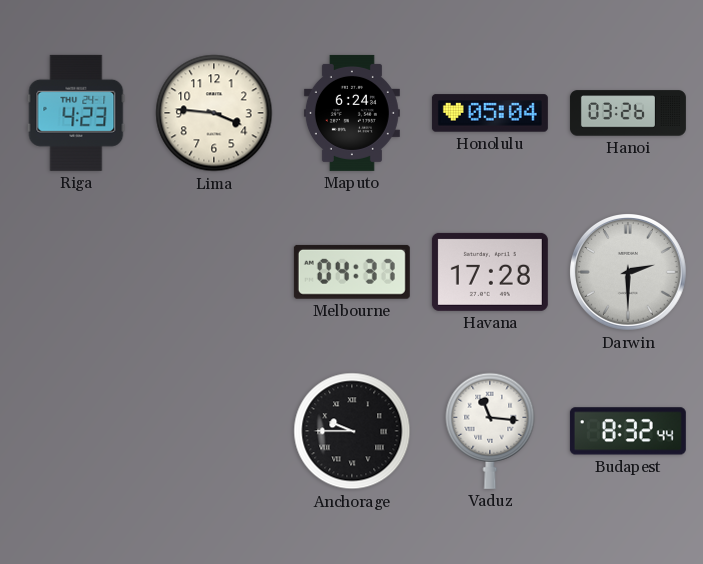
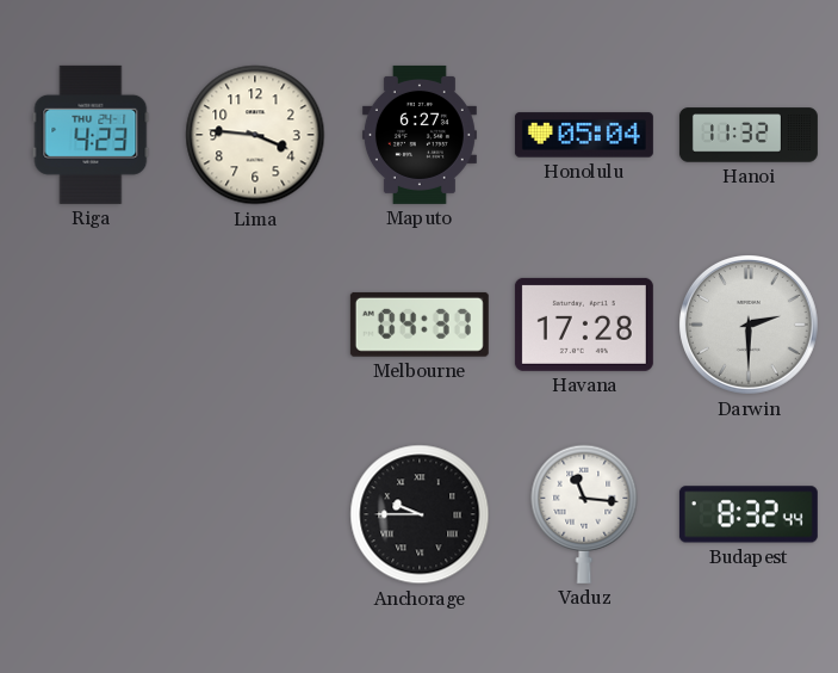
Maputo: 6:24 -> 6:27 (420, 135)
Hanoi: 03:26 -> 11:32 (749, 135)
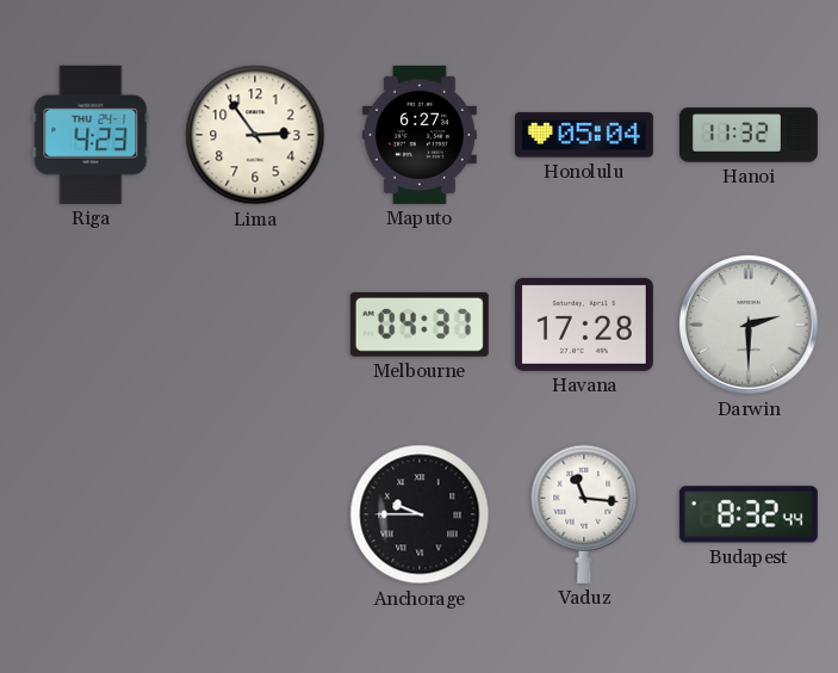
Lima: 3:46 -> 2:54 (255, 135)
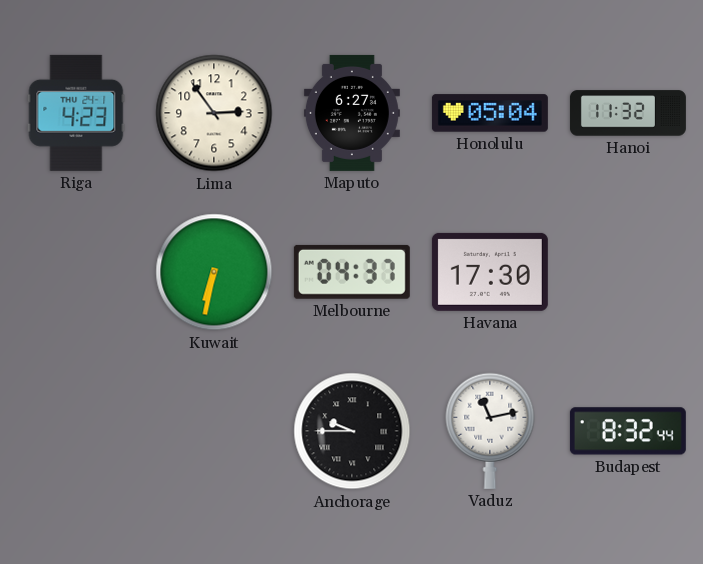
Kuwait: none -> 6:32 (214, 272)
Havana: 17:28 -> 17:30 (490, 272)
Darwin: 2:30 -> none (750, 326)
Vaduz: 11:16 -> 11:13 (490, 431)
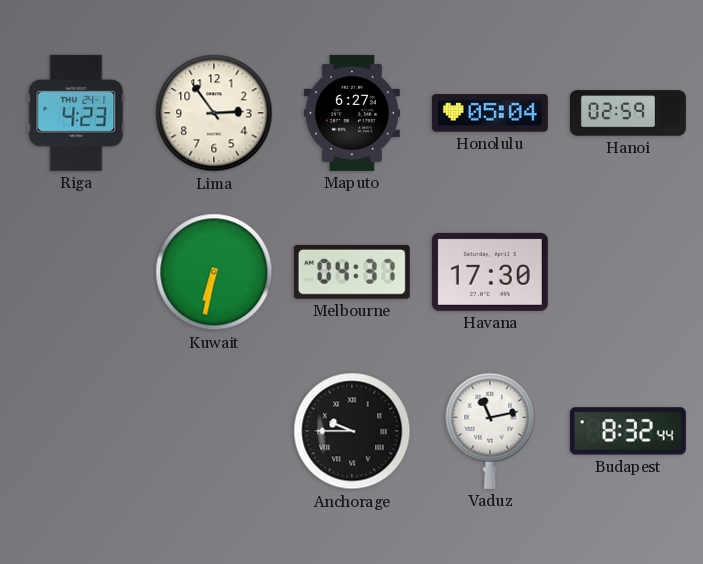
Hanoi: 11:32 -> 02:59 (628, 113)
